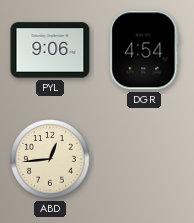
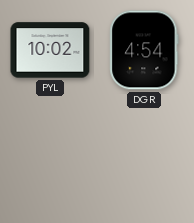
PYL: 9:06 -> 10:02 (50, 50)
ABD: 12:44 -> none (50, 159)
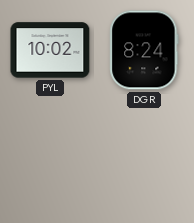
DGR: 4:54 -> 8:24 (144, 50)
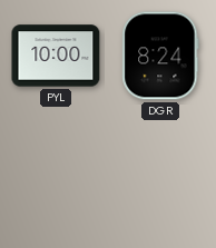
PYL: 10:02 -> 10:00 (56, 56)
